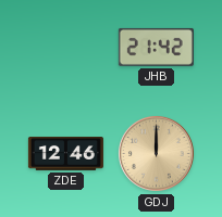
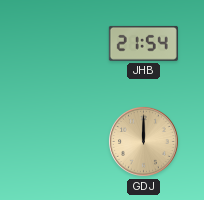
JHB: 21:42 -> 21:54 (143, 43)
ZDE: 12:46 -> none (65, 154)
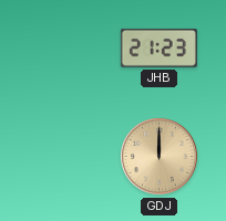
JHB: 21:54 -> 21:23 (158, 48)
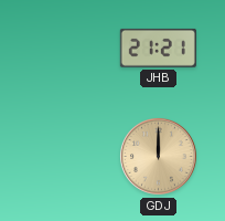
JHB: 21:23 -> 21:21 (158, 48)
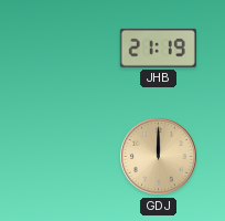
JHB: 21:21 -> 21:19 (158, 48)
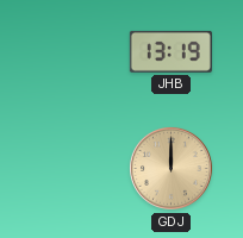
JHB: 21:19 -> 13:19 (170, 51)
